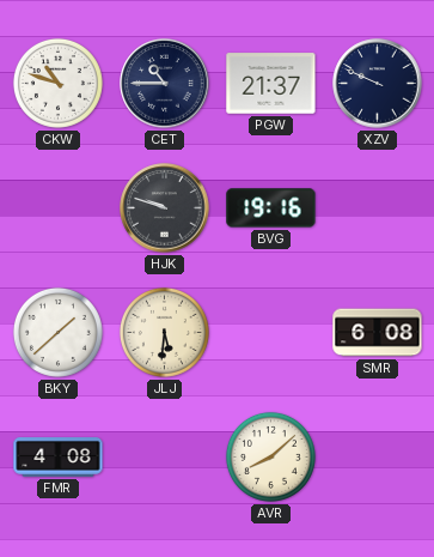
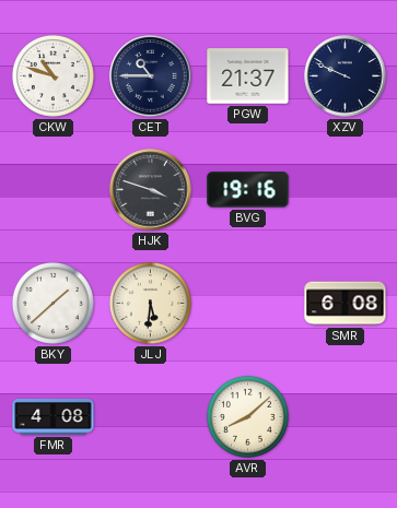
HJK: 9:48 -> 3:48 (151, 190)
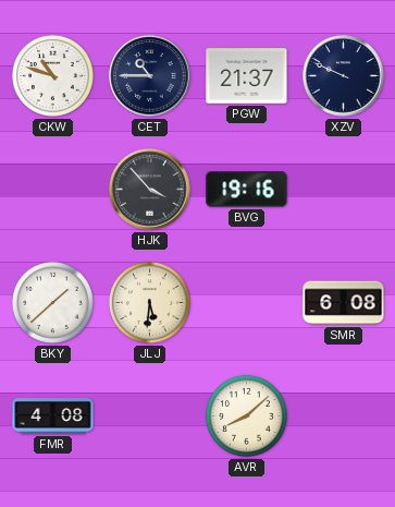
HJK: 3:48 -> 3:53 (150, 190)
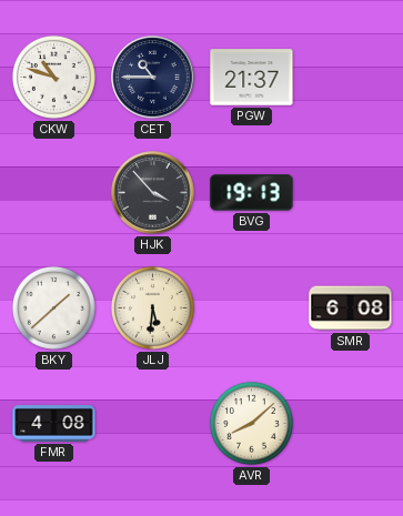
XZV: 9:49 -> none (344, 76)
BVG: 19:16 -> 19:13 (252, 193)
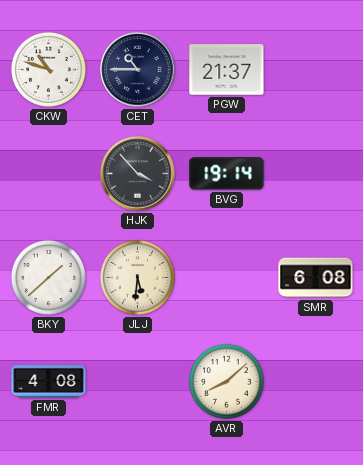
BVG: 19:13 -> 19:14 (227, 174)
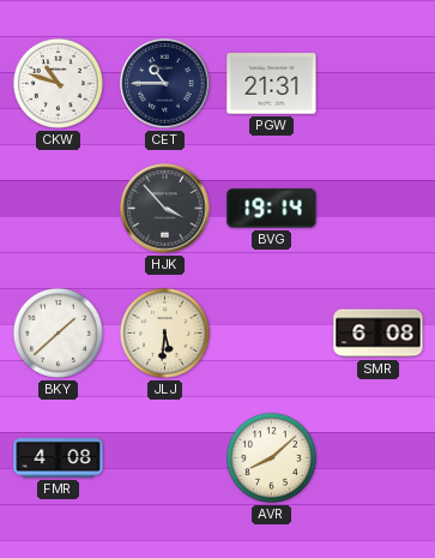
PGW: 21:37 -> 21:31 (272, 84)
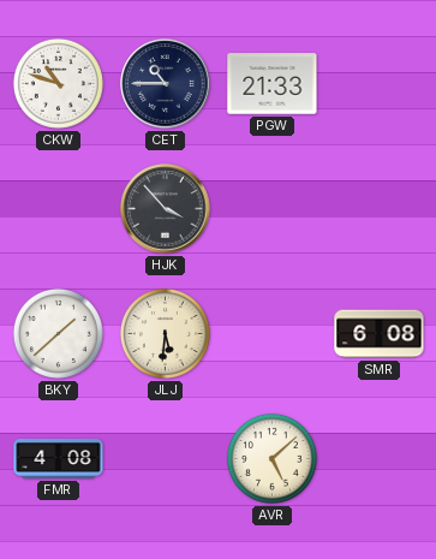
PGW: 21:31 -> 21:33 (273, 84)
BVG: 19:14 -> none (272, 209)
AVR: 8:08 -> 5:08 (271, 458)
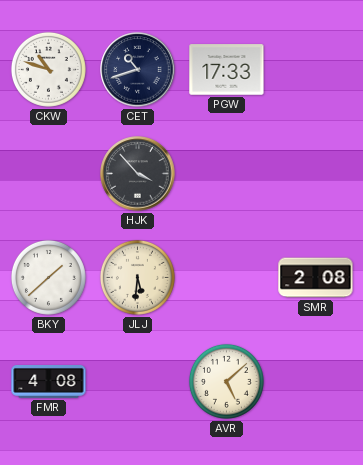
CET: 10:45 -> 10:42 (138, 70)
PGW: 21:33 -> 17:33 (227, 70)
SMR: 6:08 -> 2:08 (316, 278)
